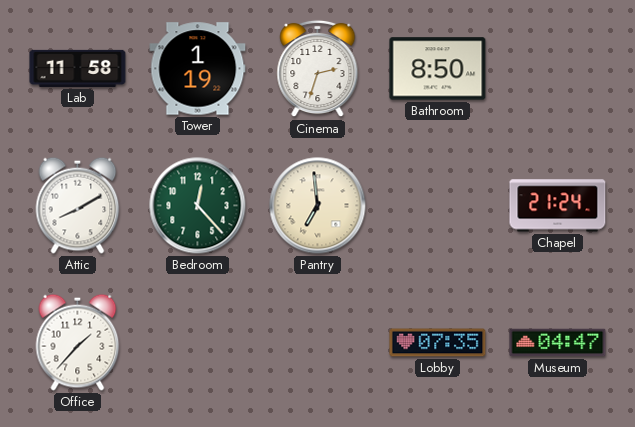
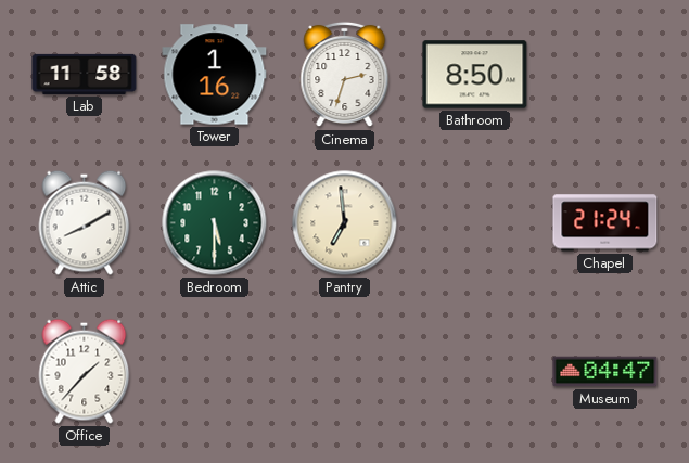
Tower: 1:19 -> 1:16 (215, 75)
Bedroom: 12:23 -> 5:30 (215, 223)
Lobby: 07:35 -> none (438, 343)
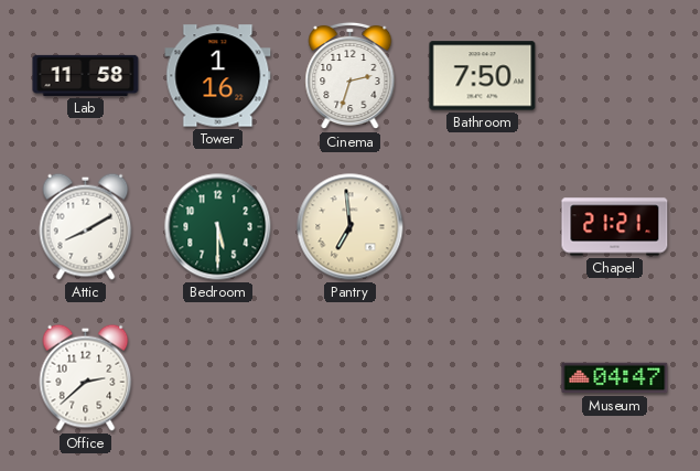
Bathroom: 8:50 -> 7:50 (483, 76)
Chapel: 21:24 -> 21:21 (615, 227)
Office: 1:37 -> 2:38 (86, 377)
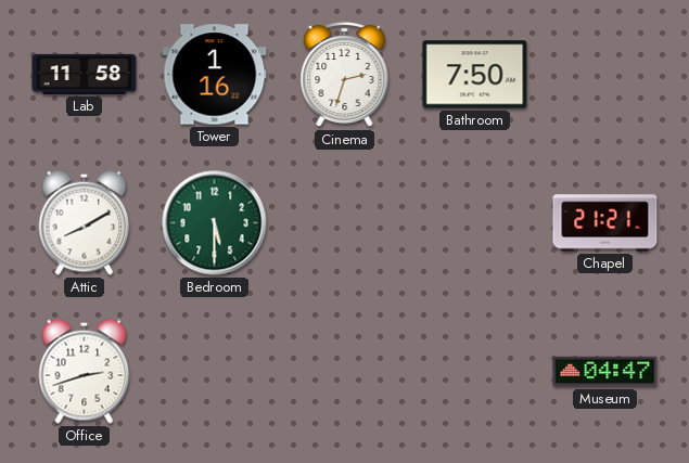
Pantry: 6:59 -> none (351, 227)
Office: 2:38 -> 2:42 (85, 371)
